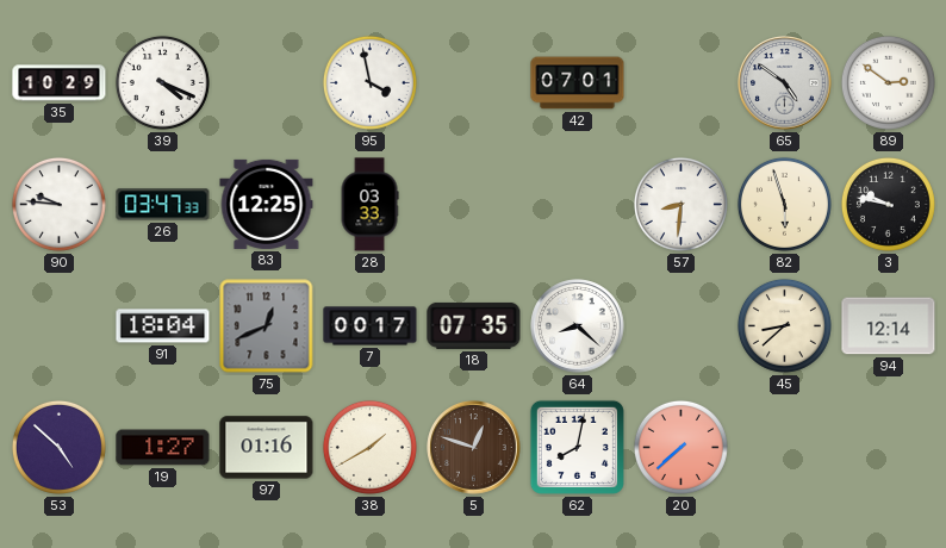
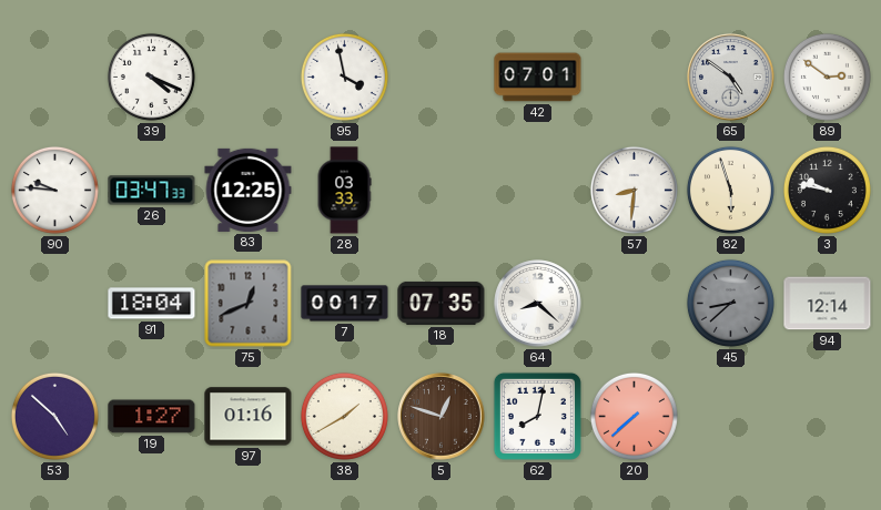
35: 10:29 -> none (60, 83)
45 dial: cream -> grey (730, 303)
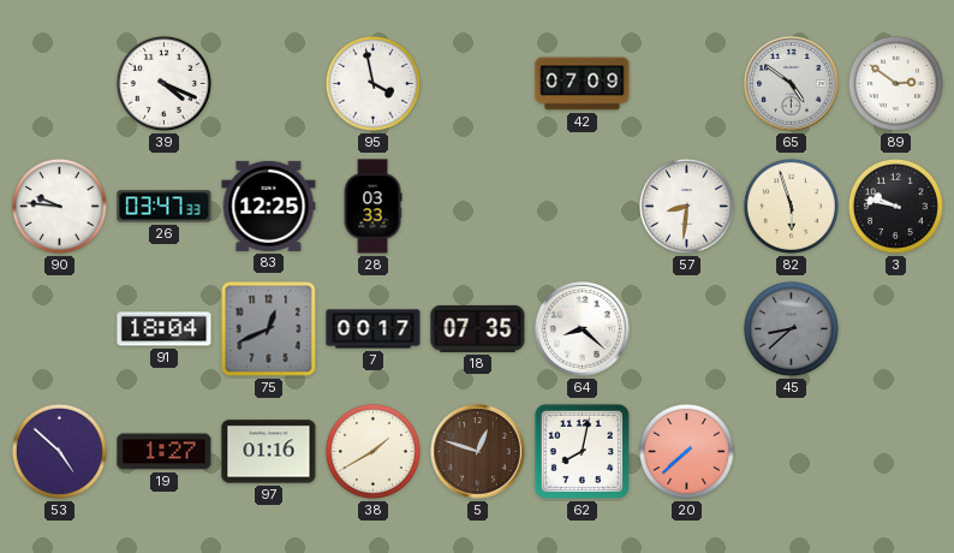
42: 07:01 -> 07:09 (583, 84)
94: 12:14 -> none (828, 304)
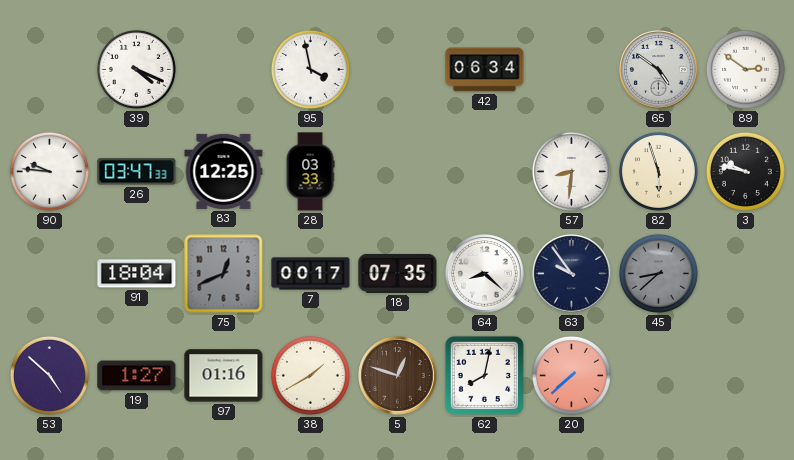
42: 07:09 -> 06:34 (485, 70)
63: none -> 9:54 (572, 274)
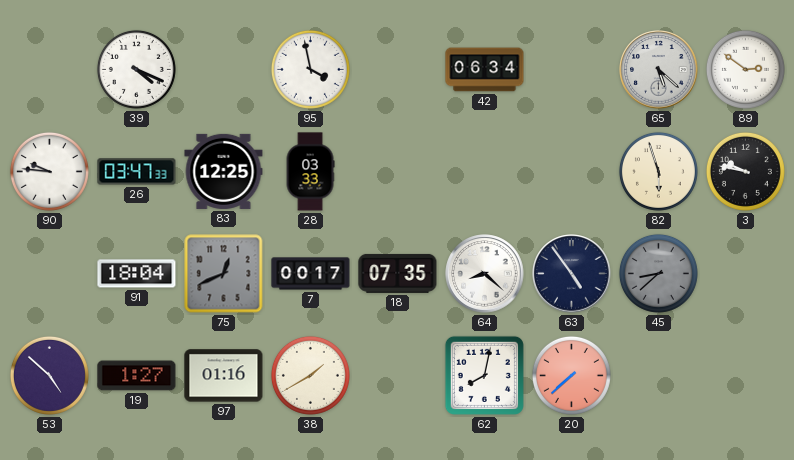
65: 4:51 -> 5:22 (659, 70)
57: 8:31 -> none (571, 171)
63: 9:54 -> 4:54 (572, 274)
5: 12:48 -> none (398, 376)
